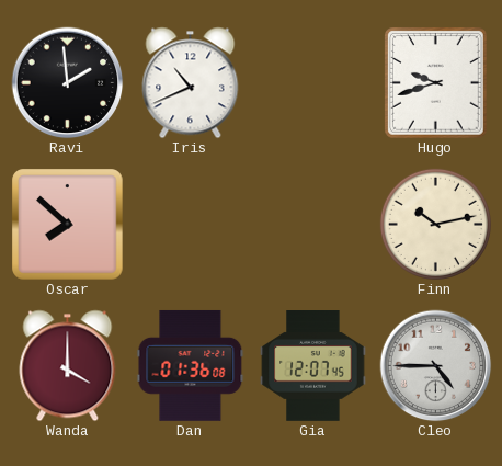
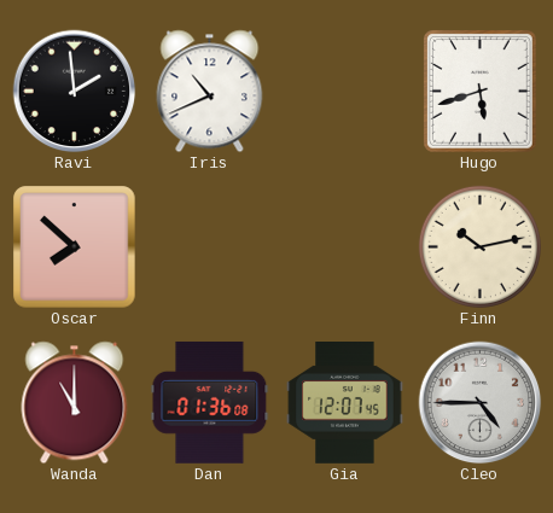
Hugo: 9:42 -> 5:42 (481, 92)
Wanda: 4:00 -> 11:00 (75, 402)
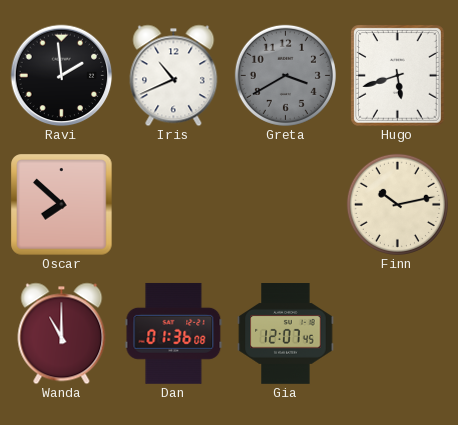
Greta: none -> 3:40 (285, 75)
Cleo: 4:45 -> none (479, 402)
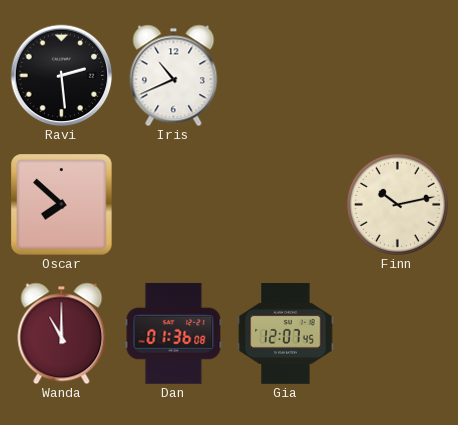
Ravi: 1:59 -> 2:29 (61, 75)
Greta: 3:40 -> none (285, 75)
Hugo: 5:42 -> none (398, 76)
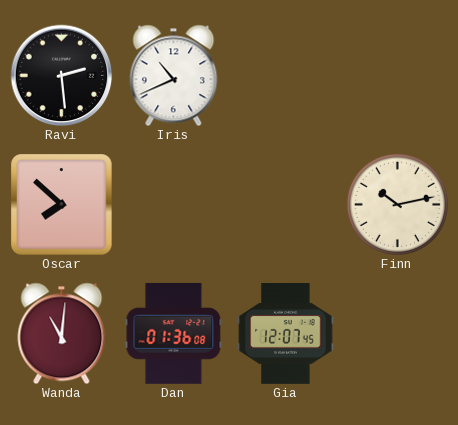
Wanda: 11:00 -> 11:01 (62, 333)
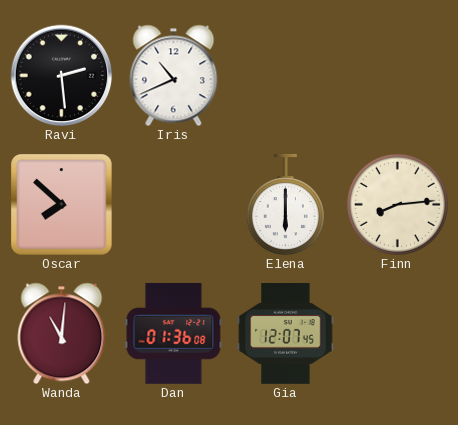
Elena: none -> 6:00 (285, 204)
Finn: 10:13 -> 8:14 (397, 204)
